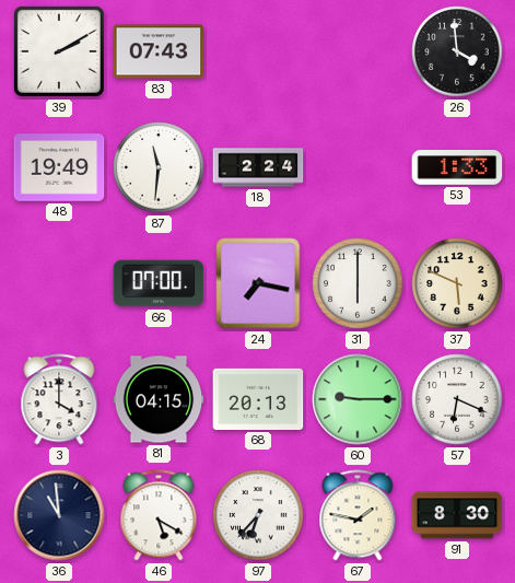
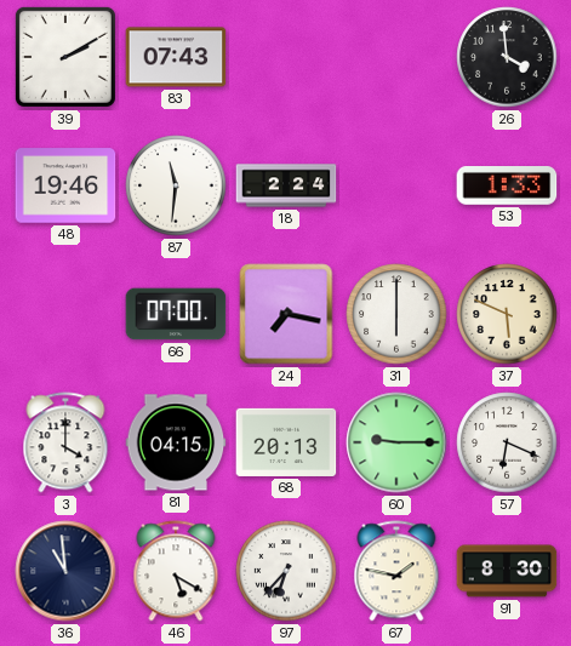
48: 19:49 -> 19:46 (65, 185)
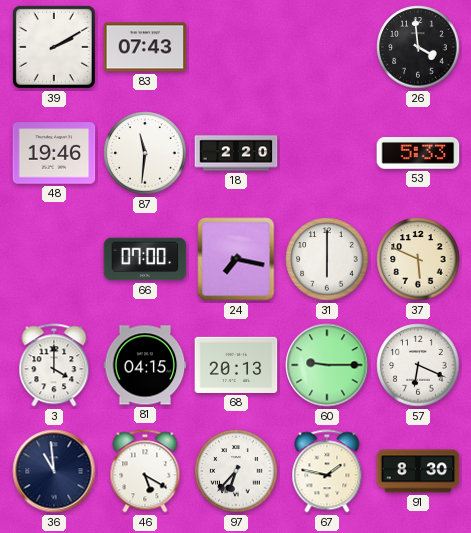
18: 2:24 -> 2:20 (236, 153)
53: 1:33 -> 5:33 (418, 154)
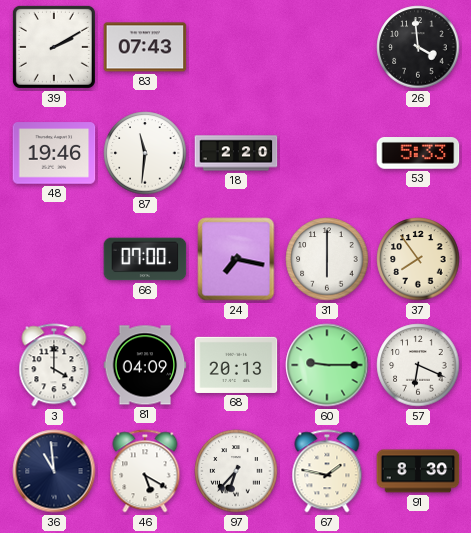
37: 5:49 -> 7:54 (418, 259)
81: 04:15 -> 04:09 (145, 365)
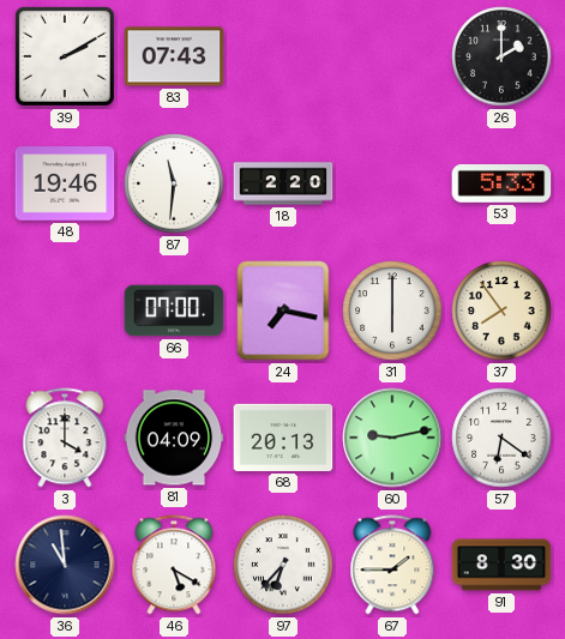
26: 3:59 -> 2:00 (501, 56)
60: 9:15 -> 9:13 (392, 438)
57: 6:19 -> 6:21 (501, 438)
67: 1:47 -> 1:45 (392, 565)
